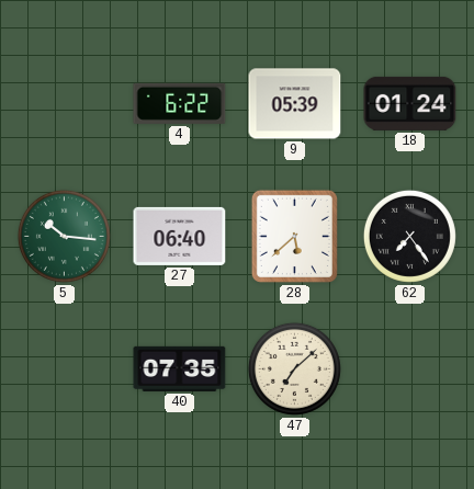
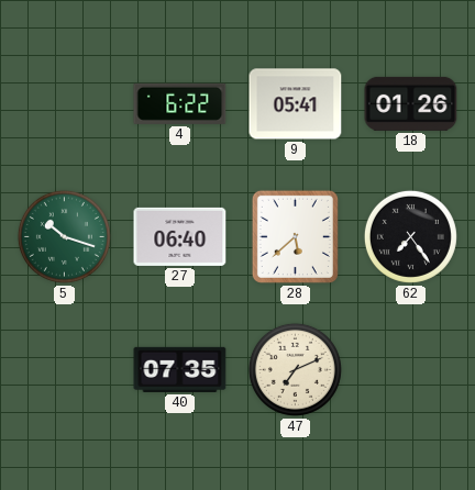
9: 05:39 -> 05:41 (296, 104)
18: 01:24 -> 01:26 (411, 103)
5: 10:16 -> 10:18 (64, 236)
47: 7:08 -> 7:11 (295, 369)
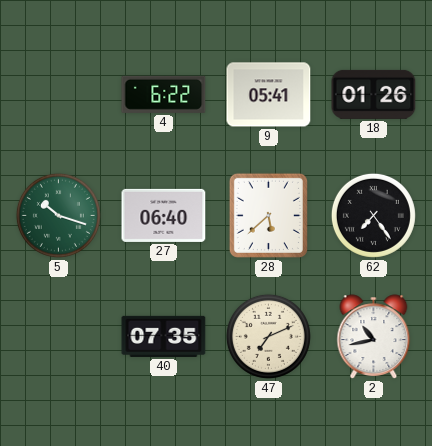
2: none -> 10:43 (374, 337)
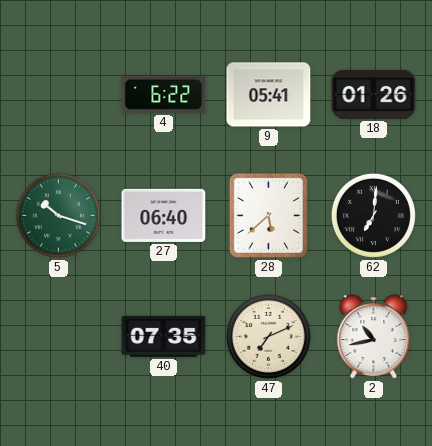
62: 7:24 -> 7:01 (373, 215)
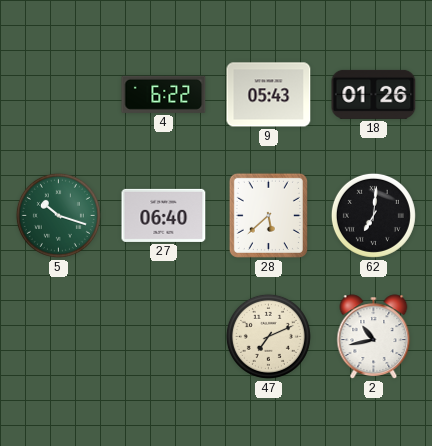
9: 05:41 -> 05:43 (269, 95)
40: 07:35 -> none (164, 336)
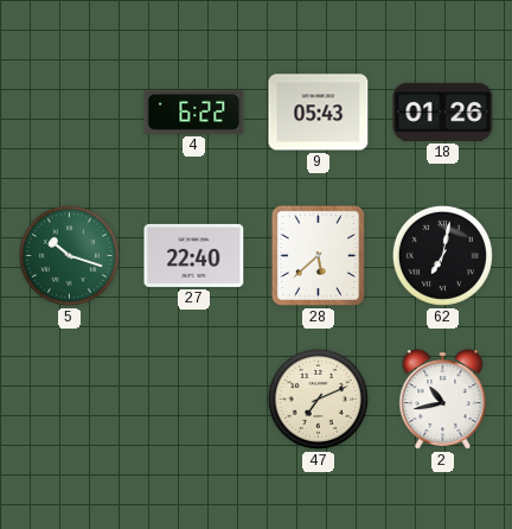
27: 06:40 -> 22:40 (194, 255)
62: 7:01 -> 7:02 (442, 255)
